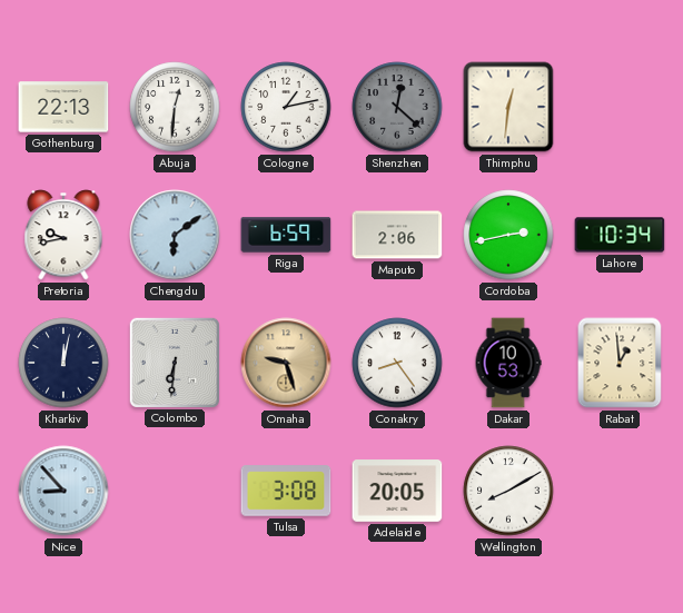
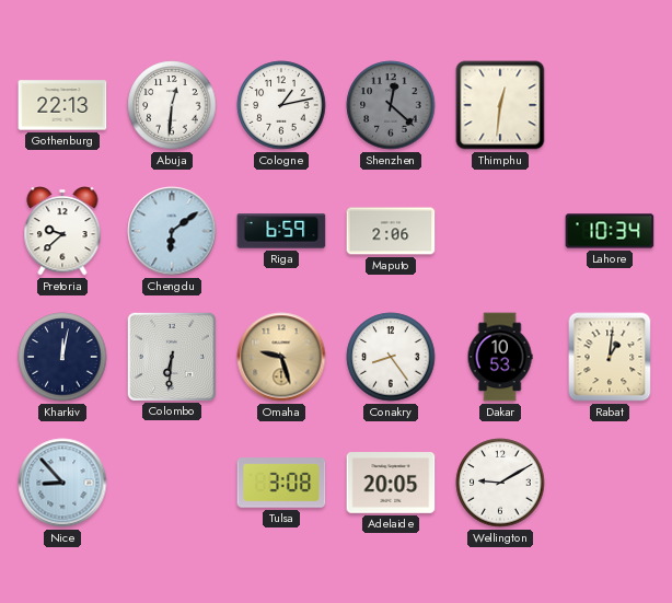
Pretoria: 9:43 -> 9:38 (62, 231)
Cordoba: 2:43 -> none (508, 235)
Rabat: 12:59 -> 1:01 (610, 357)
Wellington: 8:10 -> 9:10 (500, 483)
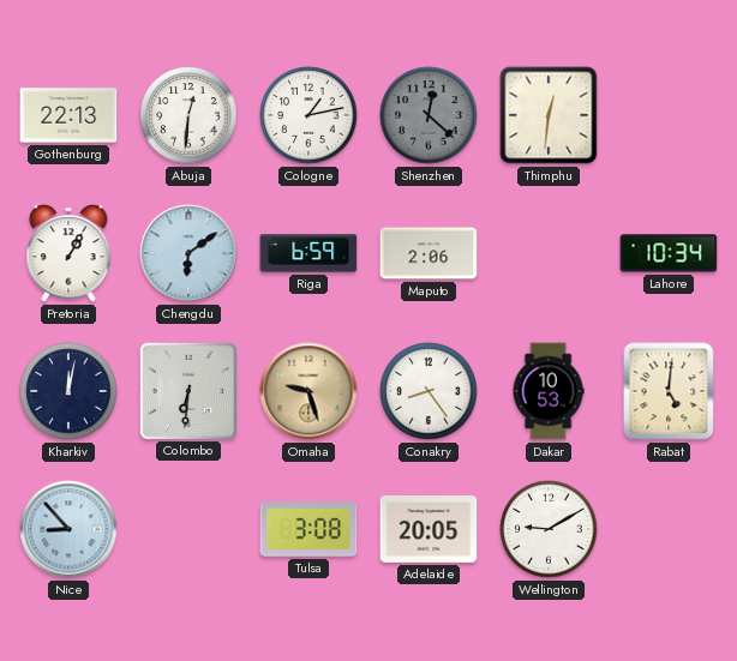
Pretoria: 9:38 -> 1:05 (68, 253)
Rabat: 1:01 -> 5:01 (669, 391)
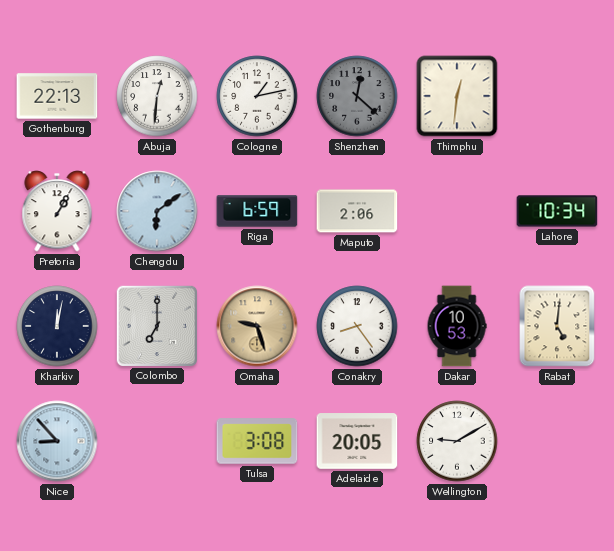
Colombo: 6:31 -> 7:00 (156, 325)
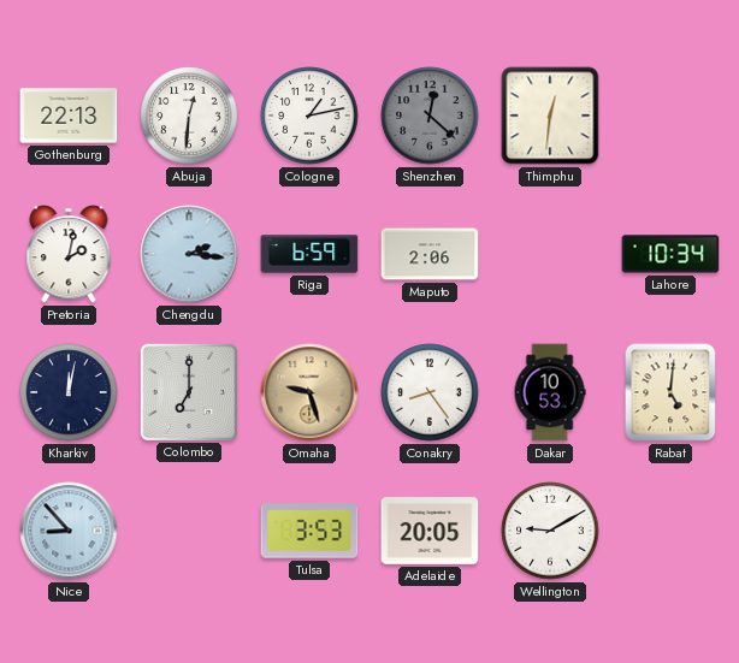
Pretoria: 1:05 -> 2:02 (69, 254)
Chengdu: 6:09 -> 2:16 (189, 254)
Tulsa: 3:08 -> 3:53 (309, 531)
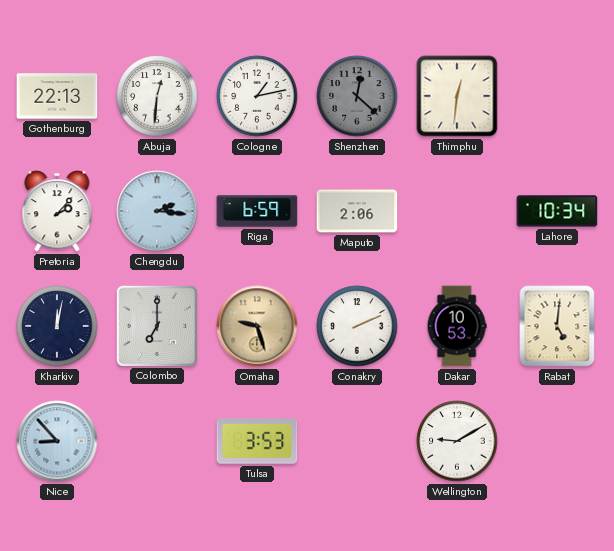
Pretoria: 2:02 -> 2:07 (57, 211)
Conakry: 8:24 -> 2:11 (357, 326)
Adelaide: 20:05 -> none (430, 531)
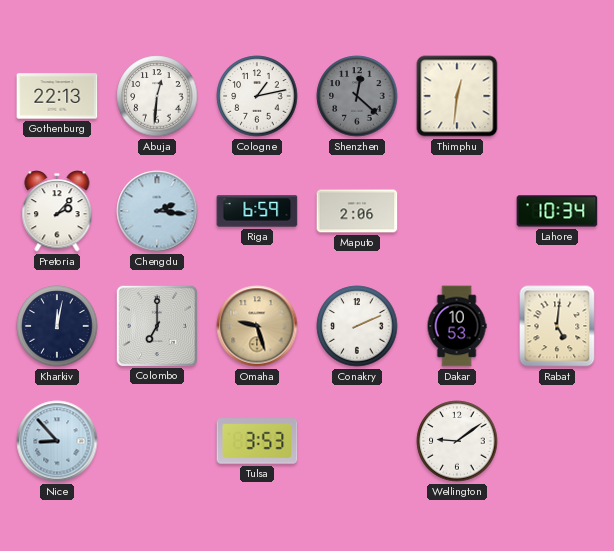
Wellington: 9:10 -> 9:09 (457, 441)
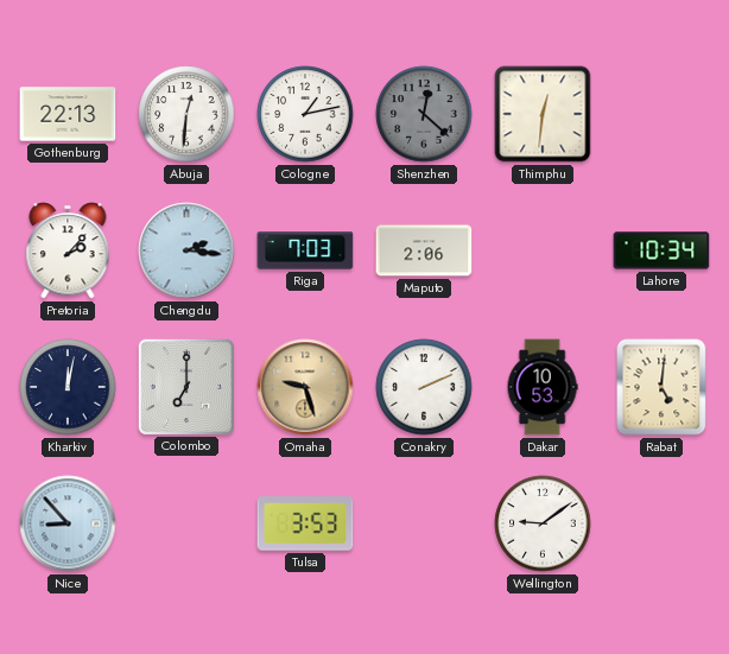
Riga: 6:59 -> 7:03 (305, 250)
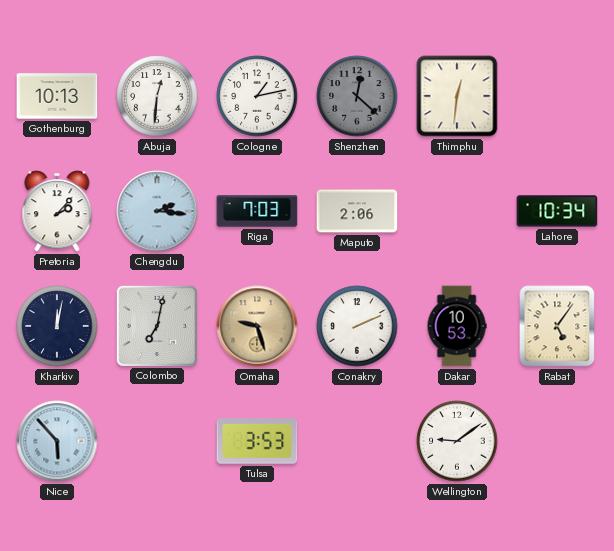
Gothenburg: 22:13 -> 10:13 (57, 96)
Colombo: 7:00 -> 7:02 (156, 325)
Rabat: 5:01 -> 5:06 (557, 326)
Nice: 8:53 -> 5:53 (57, 441)
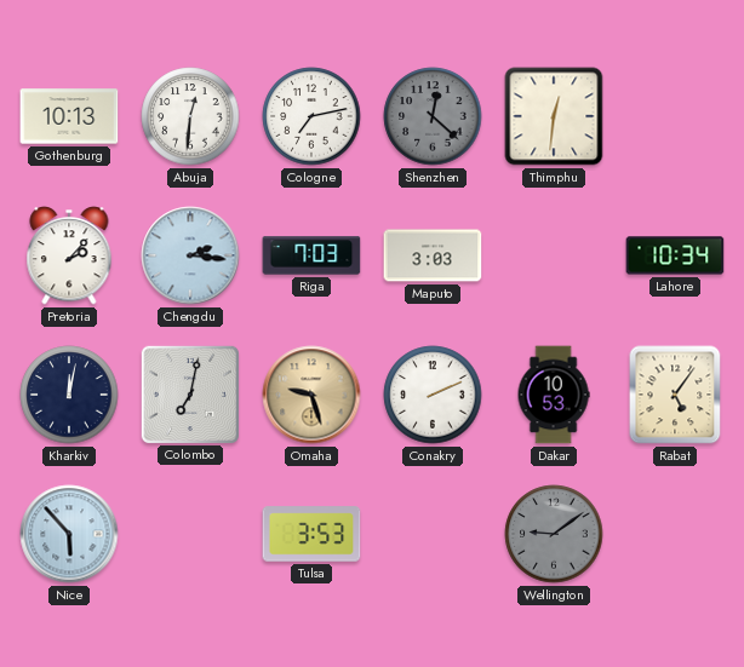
Cologne: 1:13 -> 7:13 (311, 116)
Maputo: 2:06 -> 3:03 (433, 255)
Wellington dial: white -> grey (554, 534)
